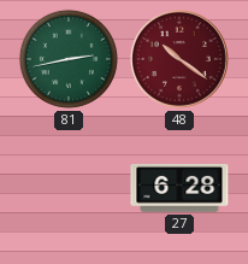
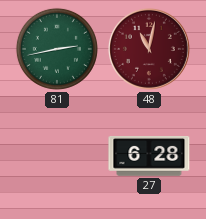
48: 10:21 -> 11:02 (149, 49)
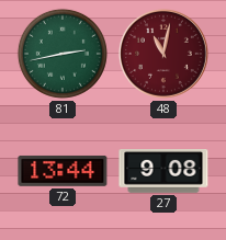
72: none -> 13:44 (63, 171)
27: 6:28 -> 9:08 (163, 172)
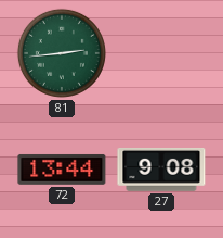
81: 2:43 -> 2:44 (62, 53)
48: 11:02 -> none (163, 54)
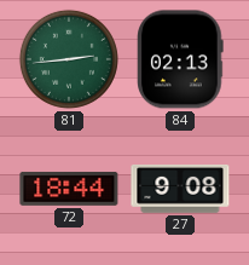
84: none -> 02:13 (180, 59)
72: 13:44 -> 18:44 (69, 189)
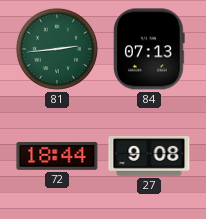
84: 02:13 -> 07:13 (149, 49)
